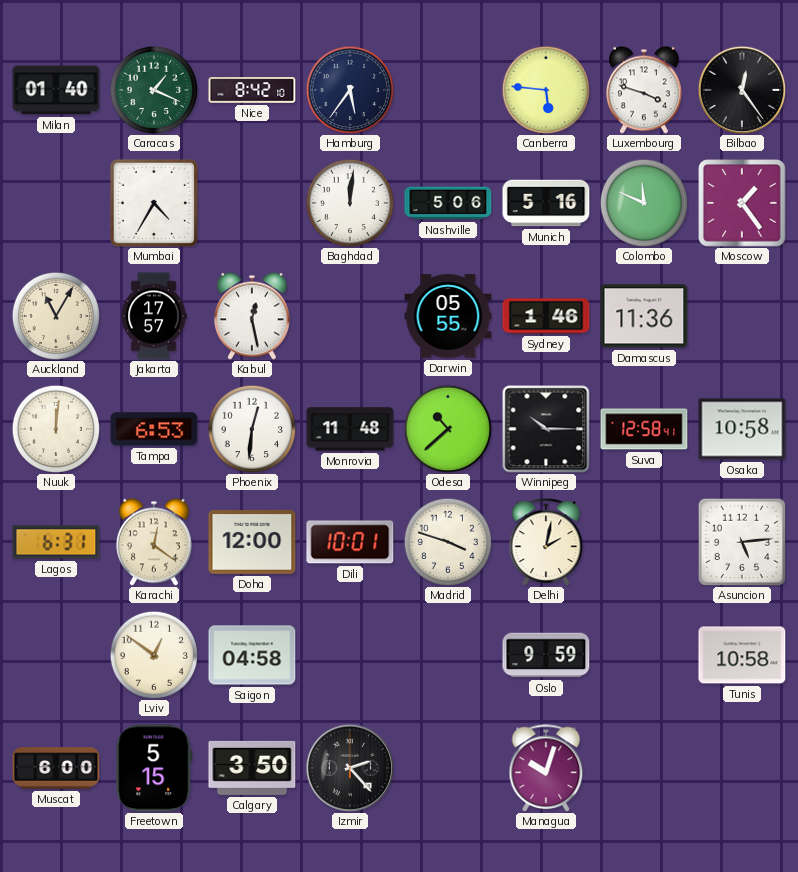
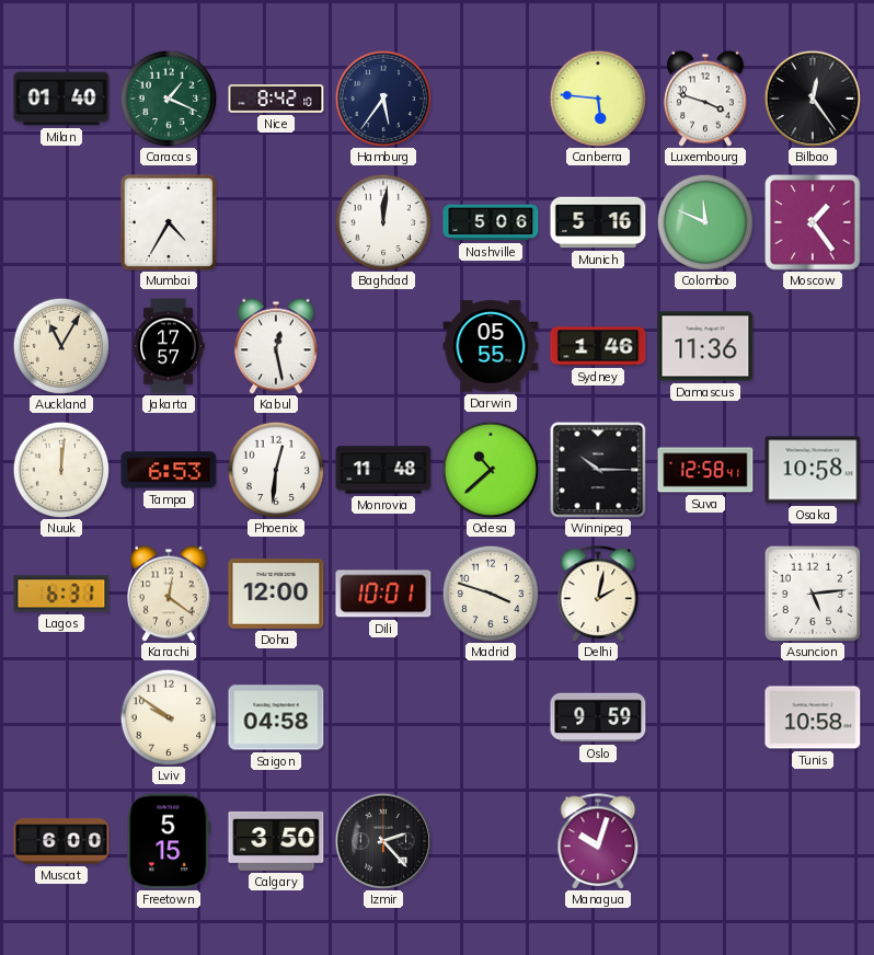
Lviv: 12:51 -> 9:51 (169, 717)
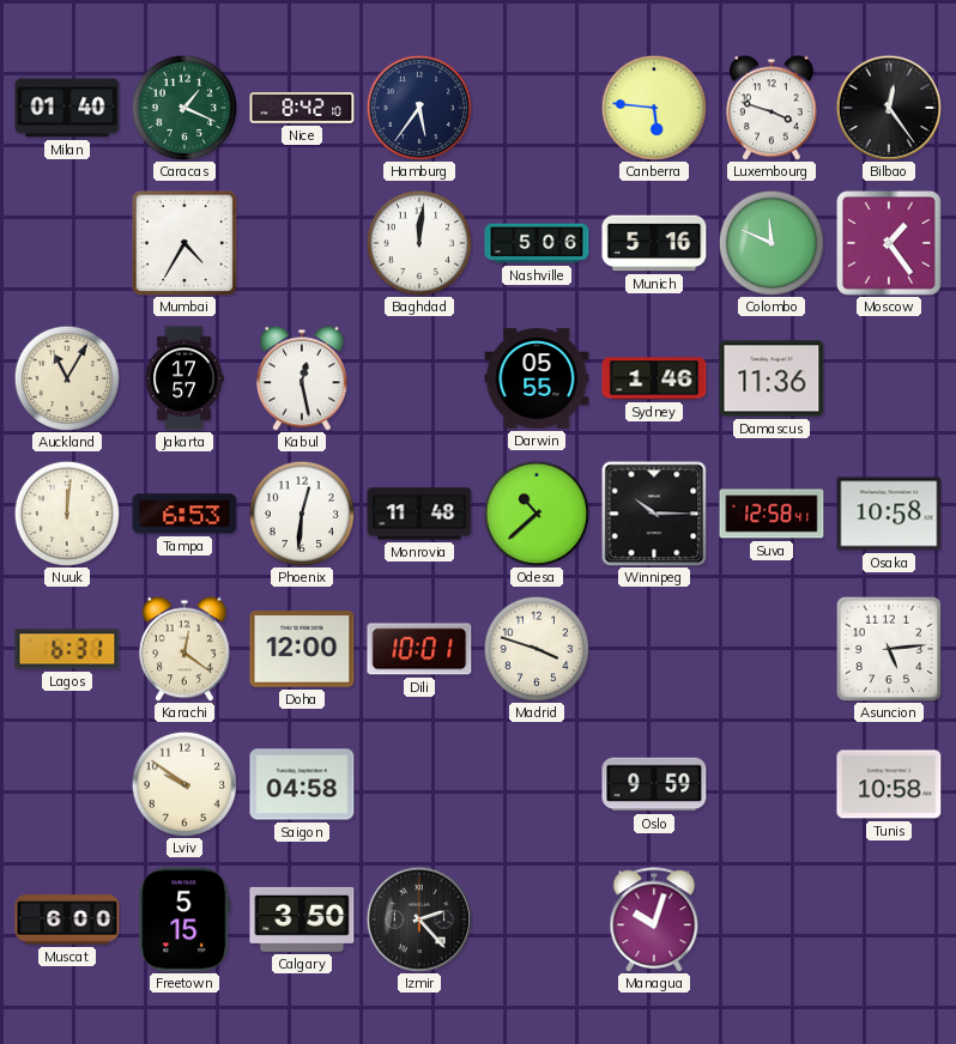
Delhi: 2:02 -> none (598, 594)
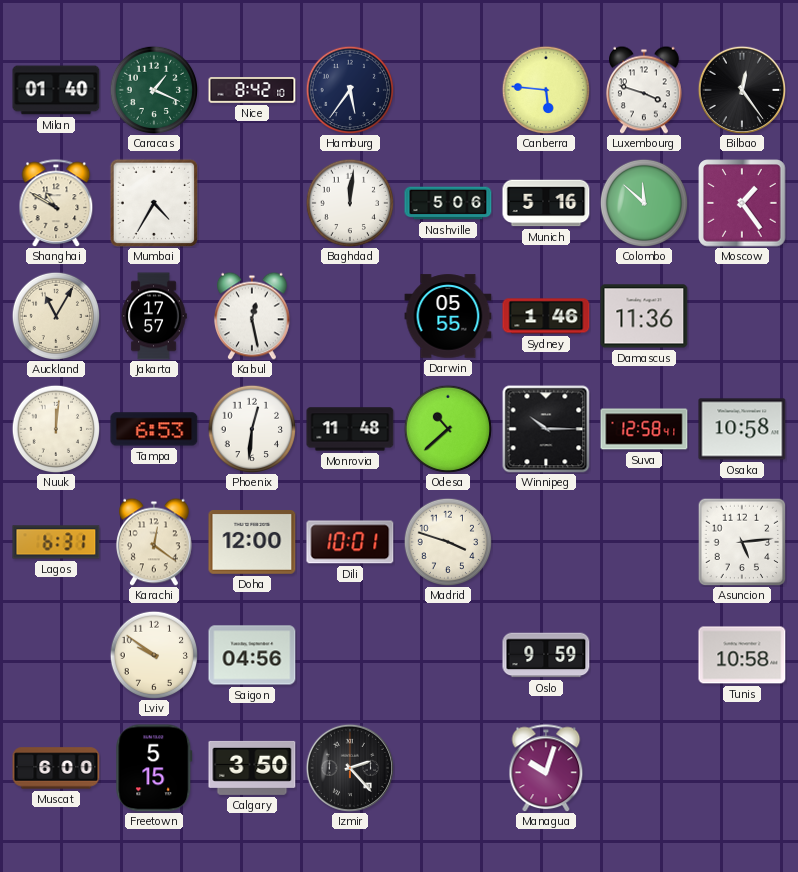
Shanghai: none -> 10:50 (56, 203)
Colombo: 11:49 -> 11:52 (644, 203)
Saigon: 04:58 -> 04:56 (252, 655)
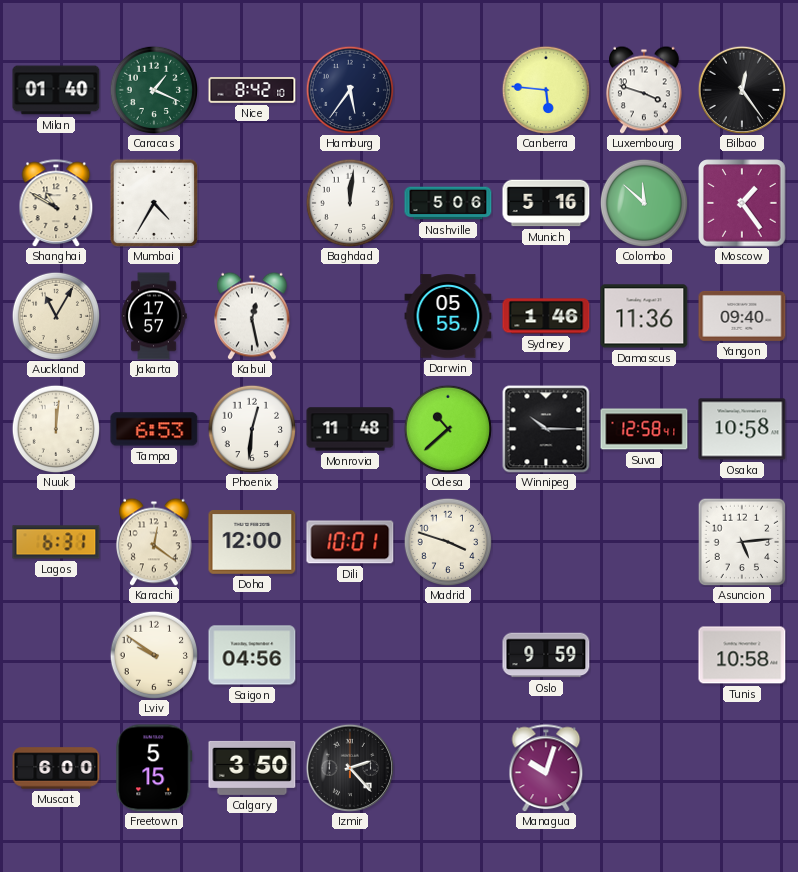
Yangon: none -> 09:40 (742, 316)
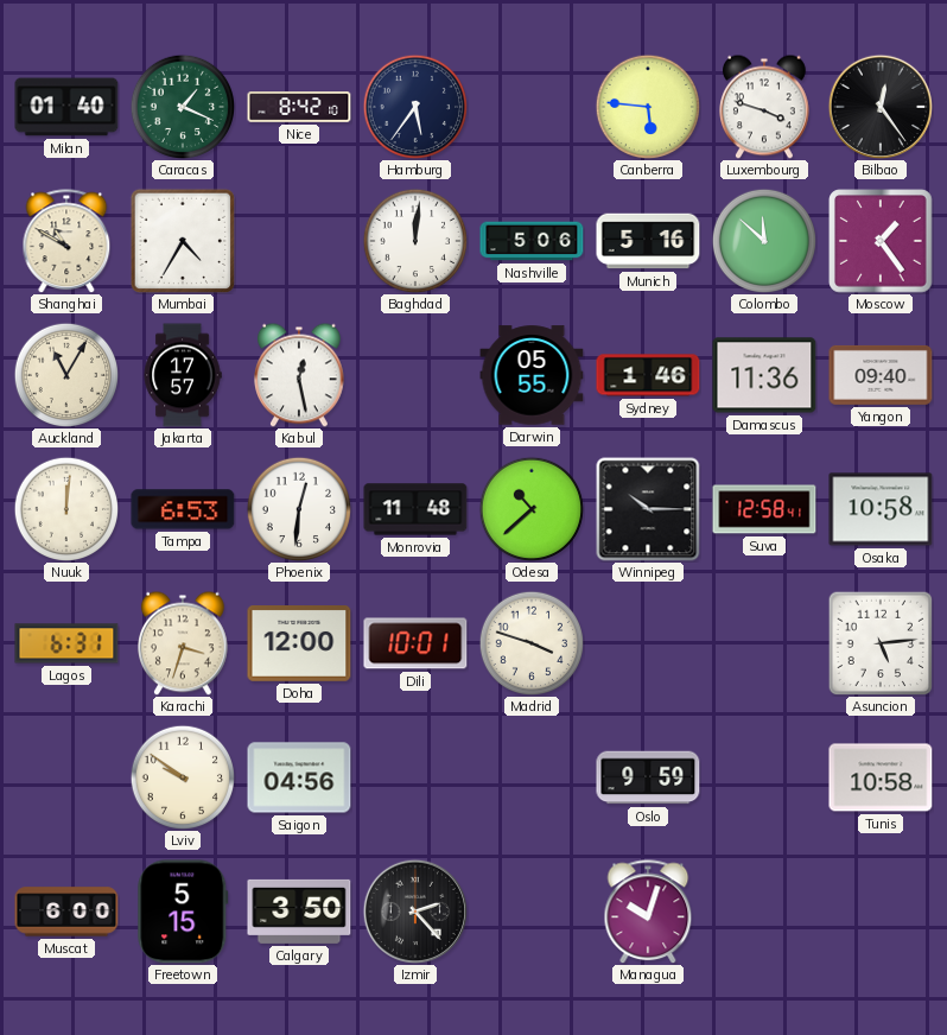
Karachi: 12:21 -> 3:33 (184, 643)
